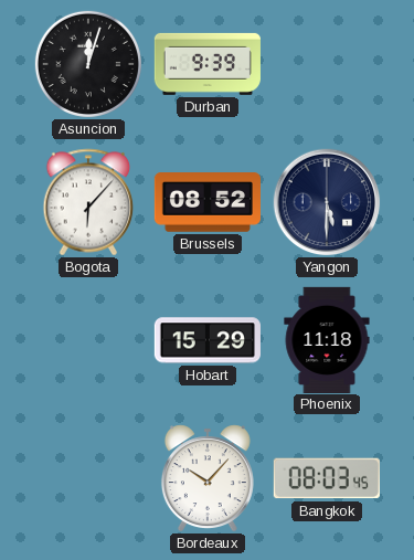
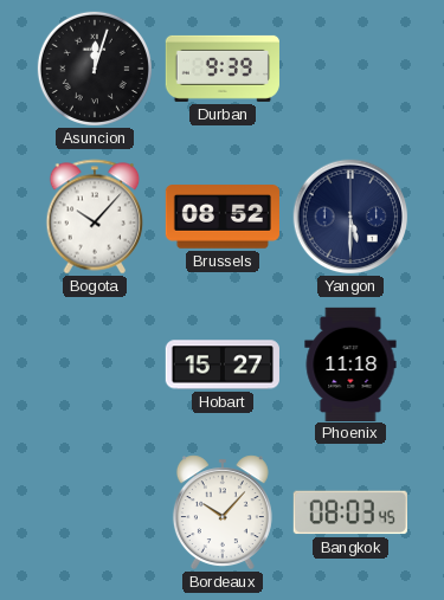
Bogota: 6:07 -> 10:07 (95, 217)
Hobart: 15:29 -> 15:27 (223, 364)
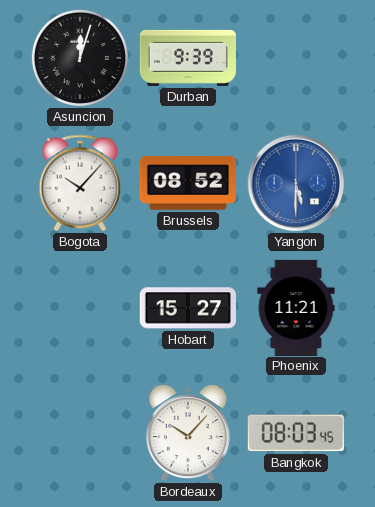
Yangon dial: navy -> blue (296, 183)
Phoenix: 11:18 -> 11:21 (296, 307)
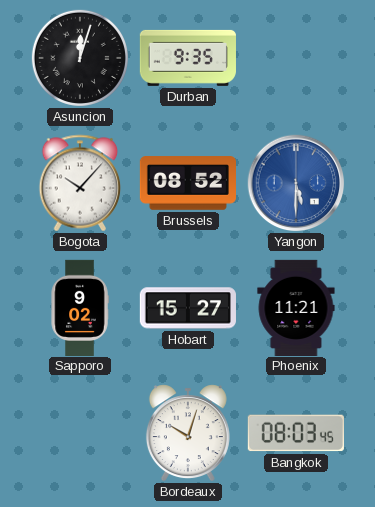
Durban: 9:39 -> 9:35 (188, 58)
Sapporo: none -> 9:02 (80, 307)
Bordeaux: 10:07 -> 10:03 (188, 433)
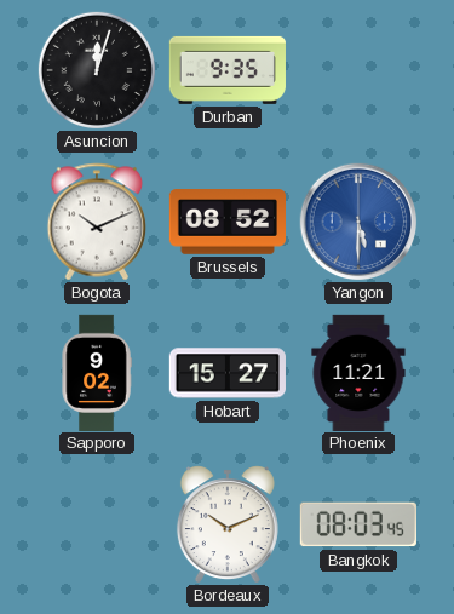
Bogota: 10:07 -> 10:11 (97, 222)
Bordeaux: 10:03 -> 10:11 (228, 524)
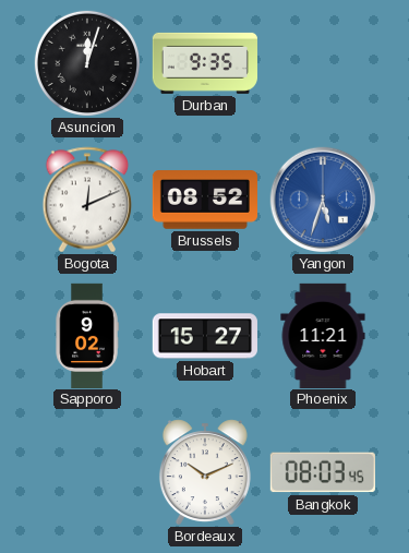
Bogota: 10:11 -> 12:11 (87, 200)
Yangon: 5:30 -> 5:33 (323, 200)
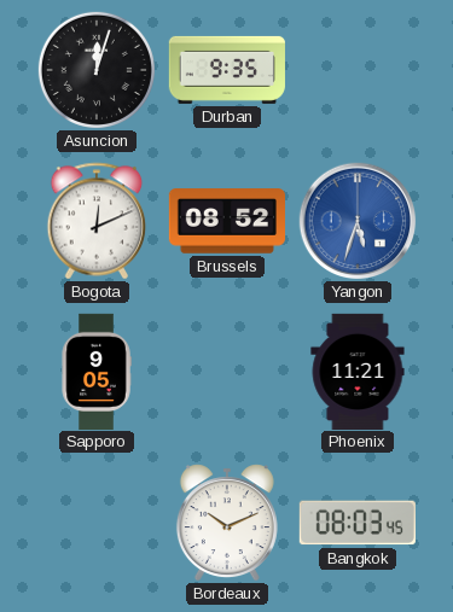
Sapporo: 9:02 -> 9:05 (97, 371)
Hobart: 15:27 -> none (205, 336)
